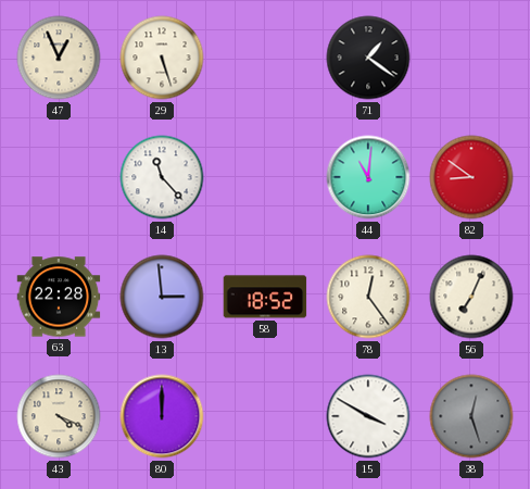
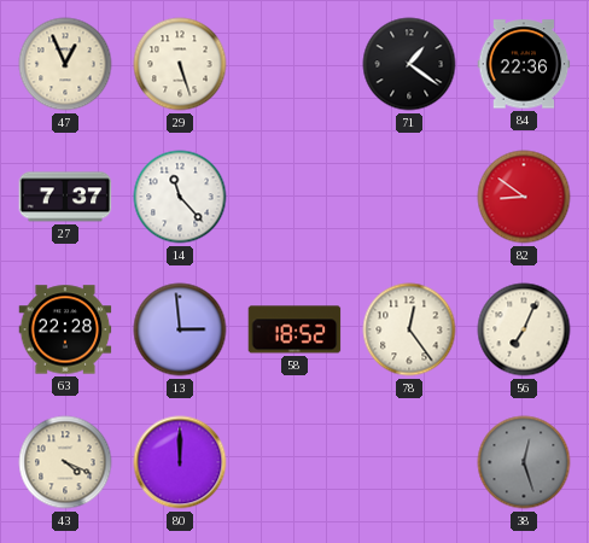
84: none -> 22:36 (524, 64)
27: none -> 7:37 (65, 197)
44: 11:01 -> none (368, 177)
15: 3:50 -> none (368, 416)
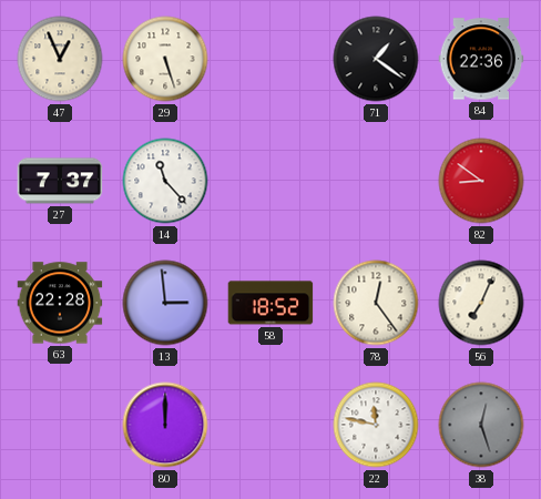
43: 4:19 -> none (65, 462)
22: none -> 11:47 (376, 425)
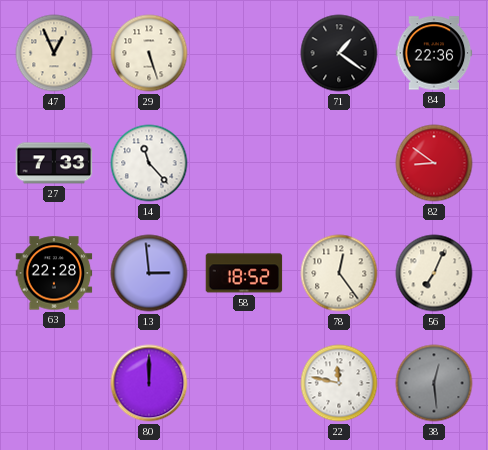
27: 7:37 -> 7:33 (54, 163)
38: 12:27 -> 12:29 (434, 383)
